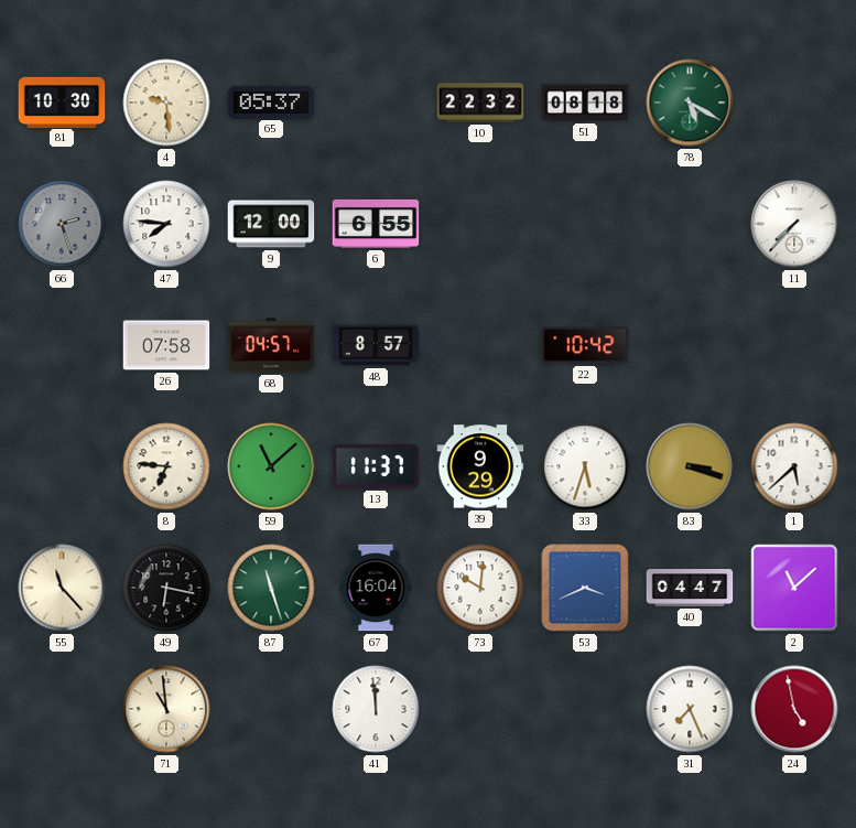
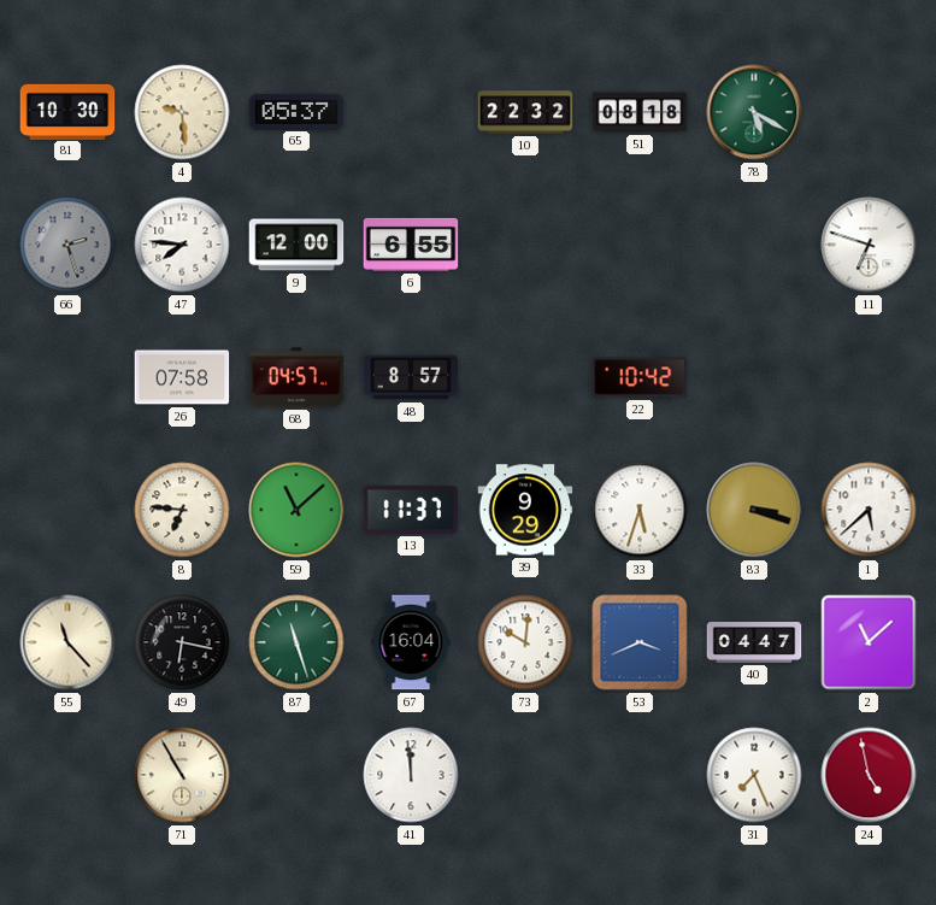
11: 7:37 -> 6:48 (869, 245)
71: 10:59 -> 10:55 (182, 775)
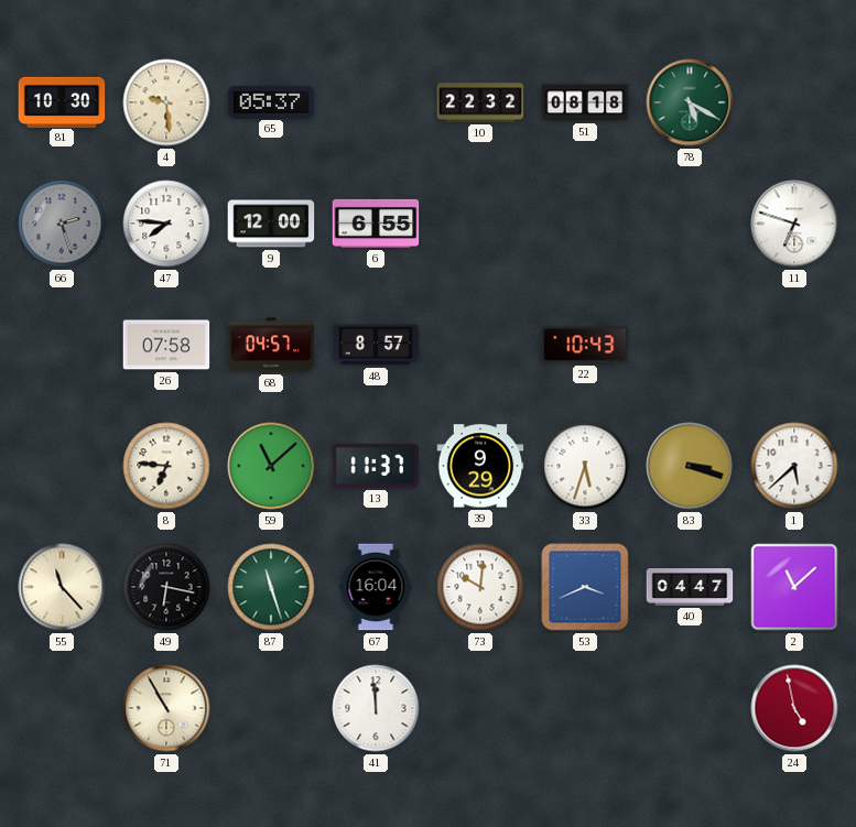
22: 10:42 -> 10:43 (585, 345)
31: 7:26 -> none (754, 775)
